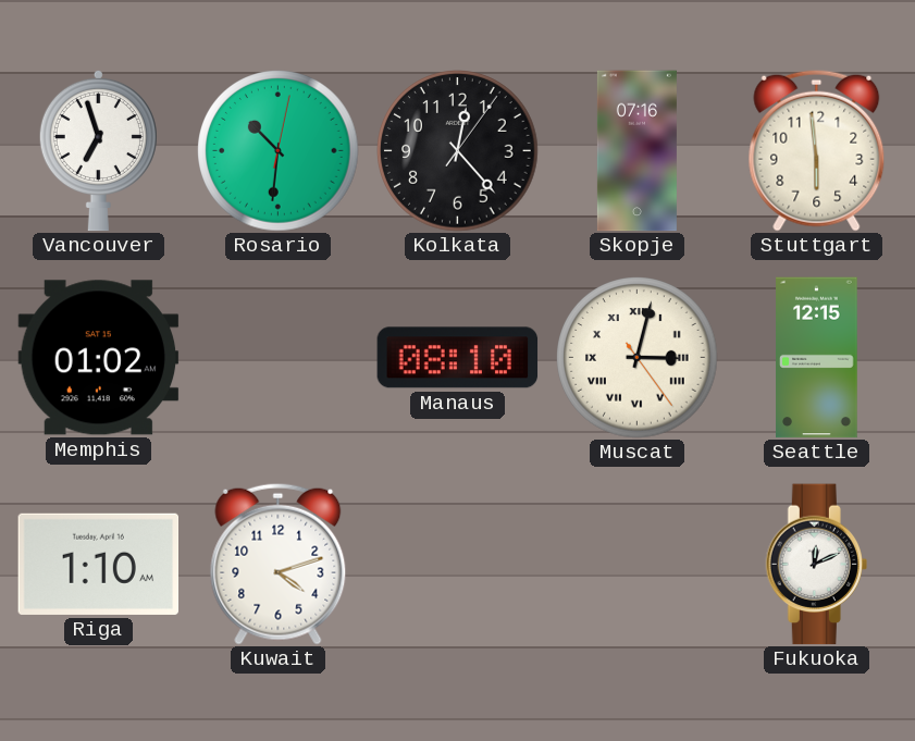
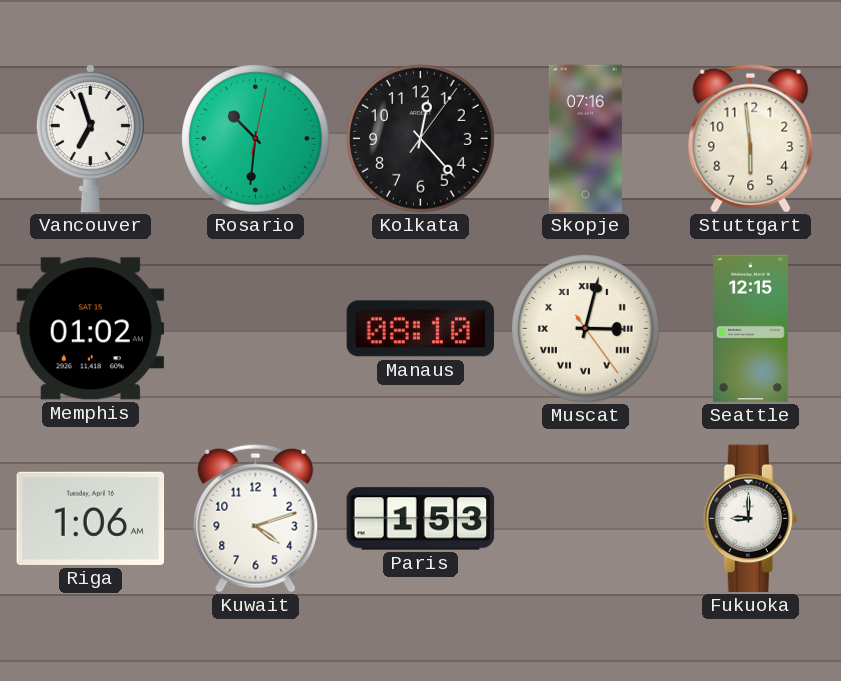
Riga: 1:10 -> 1:06 (91, 518)
Paris: none -> 1:53 (421, 519)
Fukuoka: 12:11 -> 9:00 (750, 519)
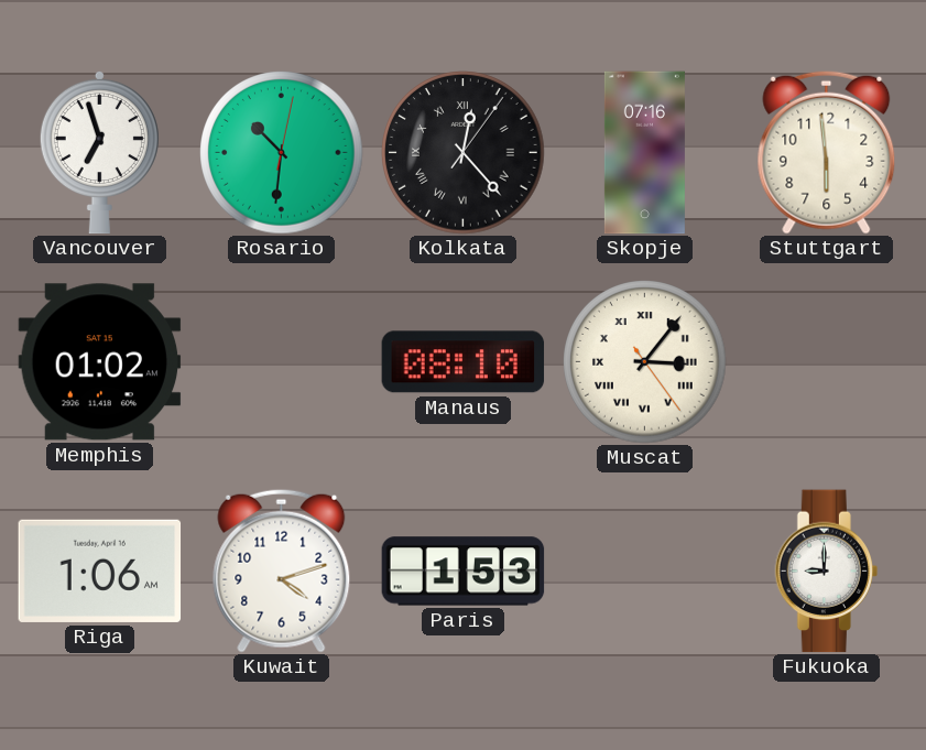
Kolkata numerals: Arabic -> Roman (464, 153)
Muscat: 3:02 -> 3:06 (645, 362)
Seattle: 12:15 -> none (751, 329)
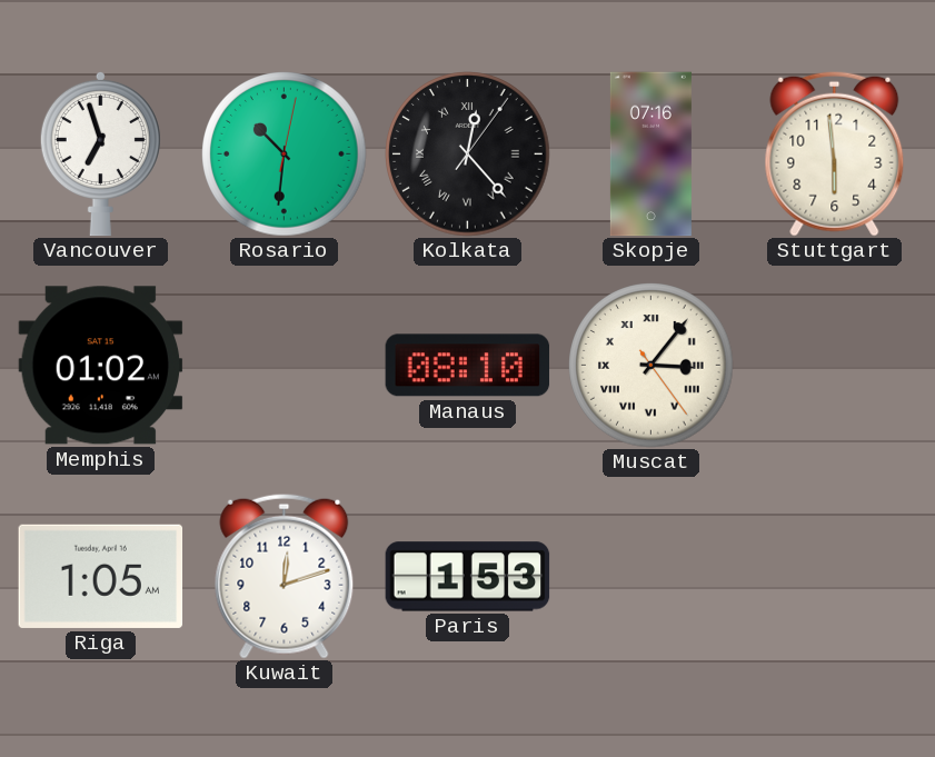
Riga: 1:06 -> 1:05 (101, 576)
Kuwait: 4:12 -> 12:12 (285, 576)
Fukuoka: 9:00 -> none (826, 572)
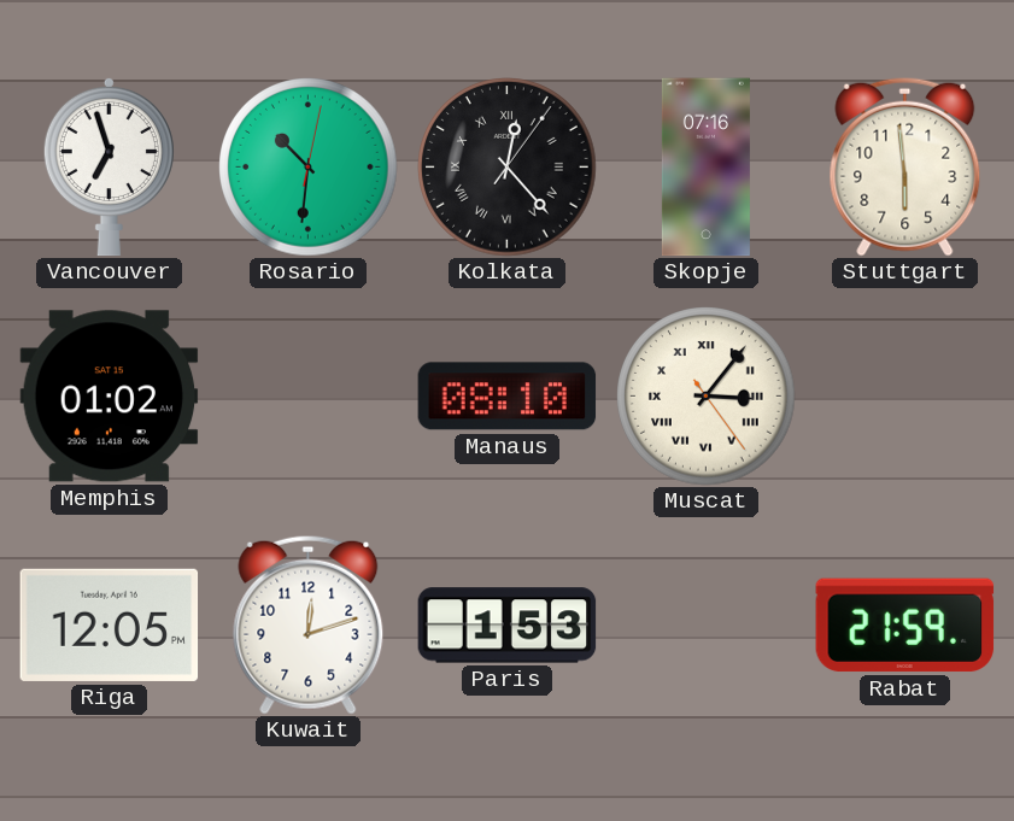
Riga: 1:05 -> 12:05 (110, 624)
Rabat: none -> 21:59 (905, 626)
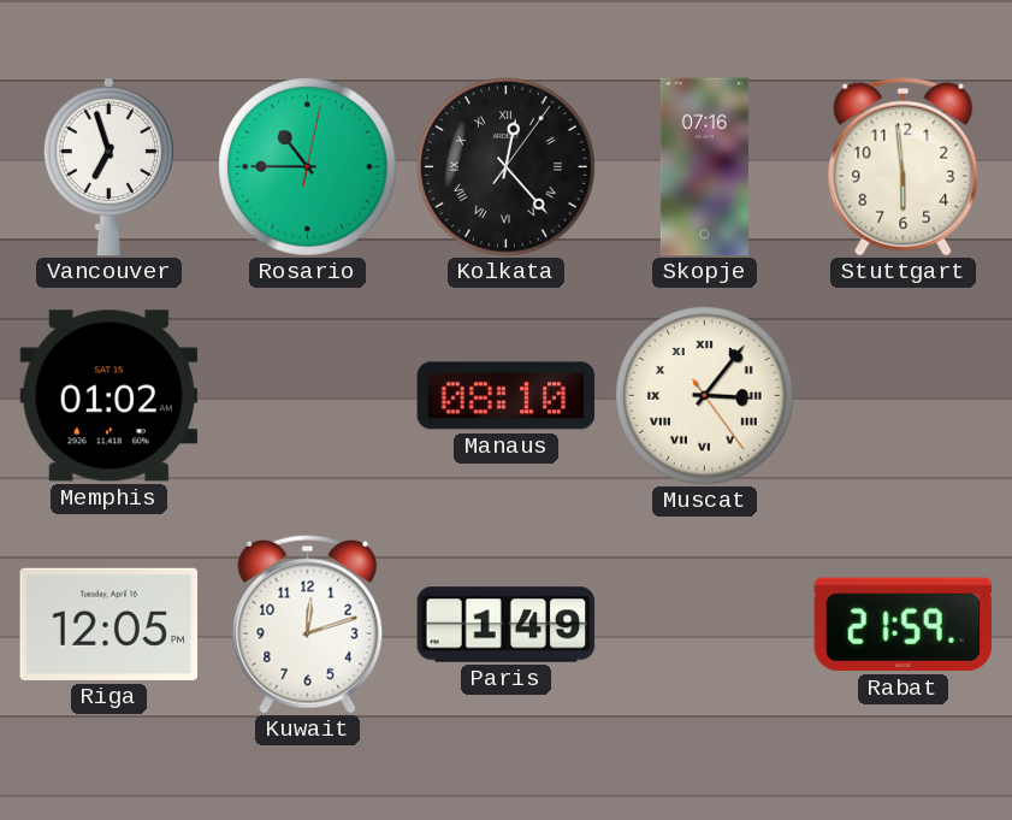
Rosario: 10:31 -> 10:45 (308, 167)
Paris: 1:53 -> 1:49 (507, 625)
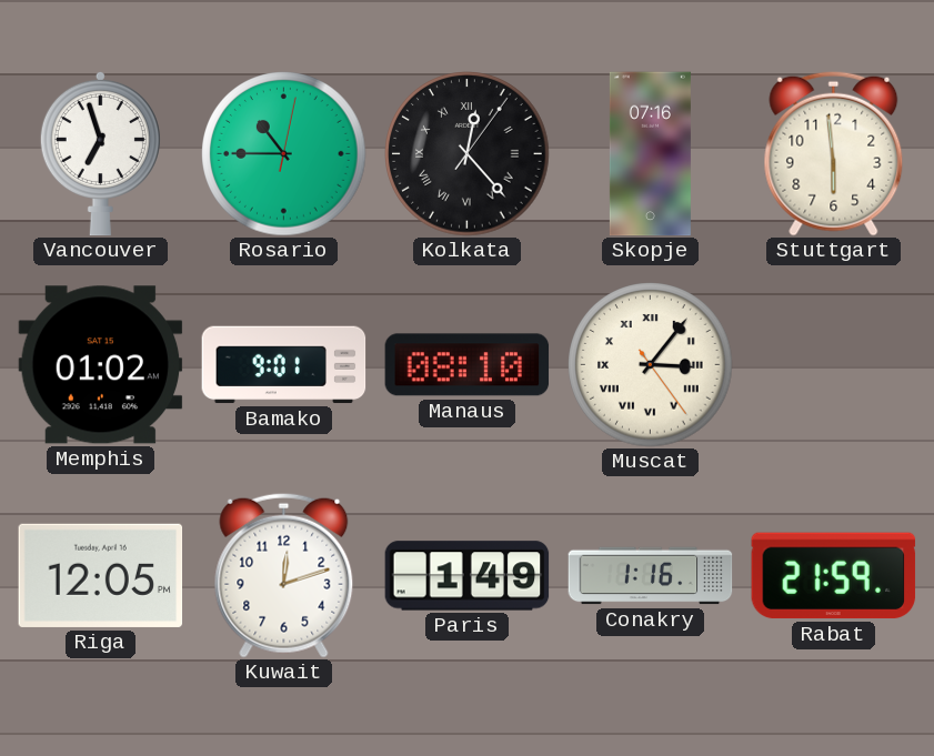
Bamako: none -> 9:01 (284, 365)
Conakry: none -> 1:16 (651, 576)
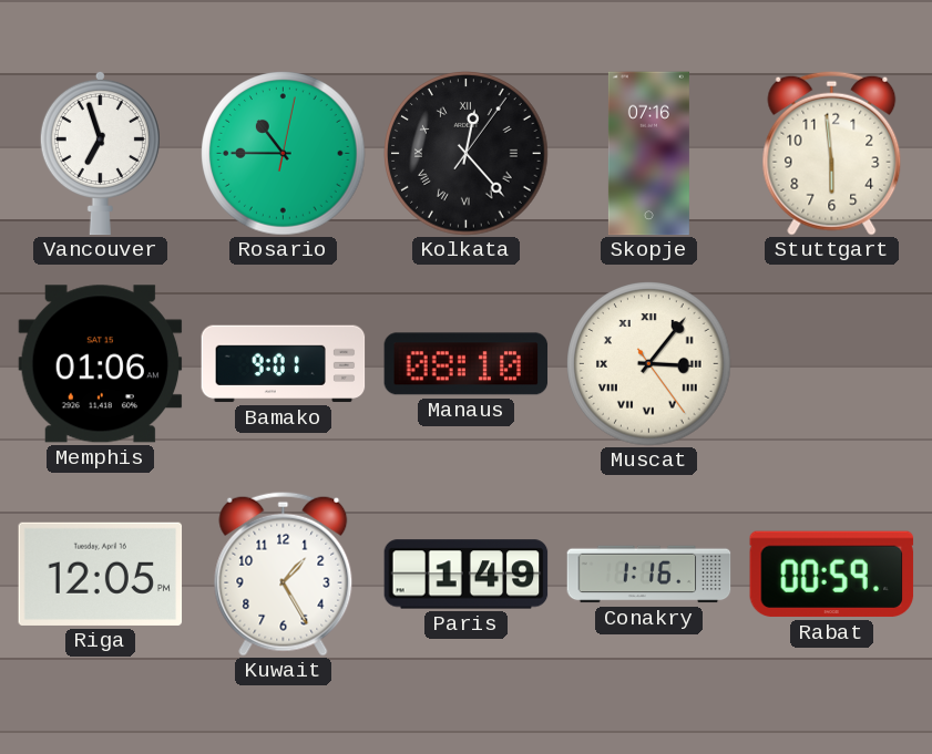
Memphis: 01:02 -> 01:06 (101, 364)
Kuwait: 12:12 -> 1:25 (284, 574)
Rabat: 21:59 -> 00:59 (832, 575)
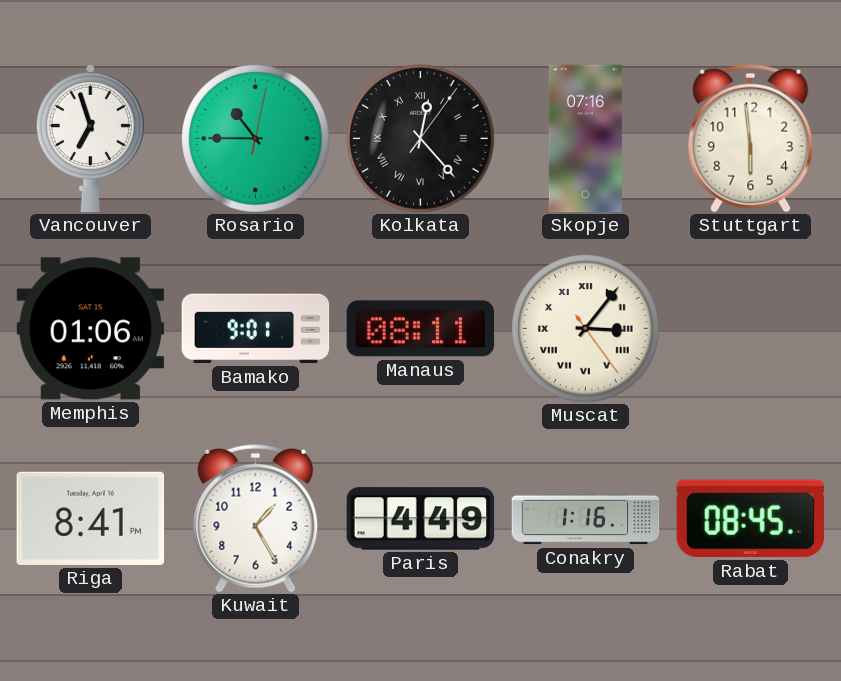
Manaus: 08:10 -> 08:11 (421, 329)
Riga: 12:05 -> 8:41 (91, 518)
Paris: 1:49 -> 4:49 (421, 519)
Rabat: 00:59 -> 08:45 (751, 519)
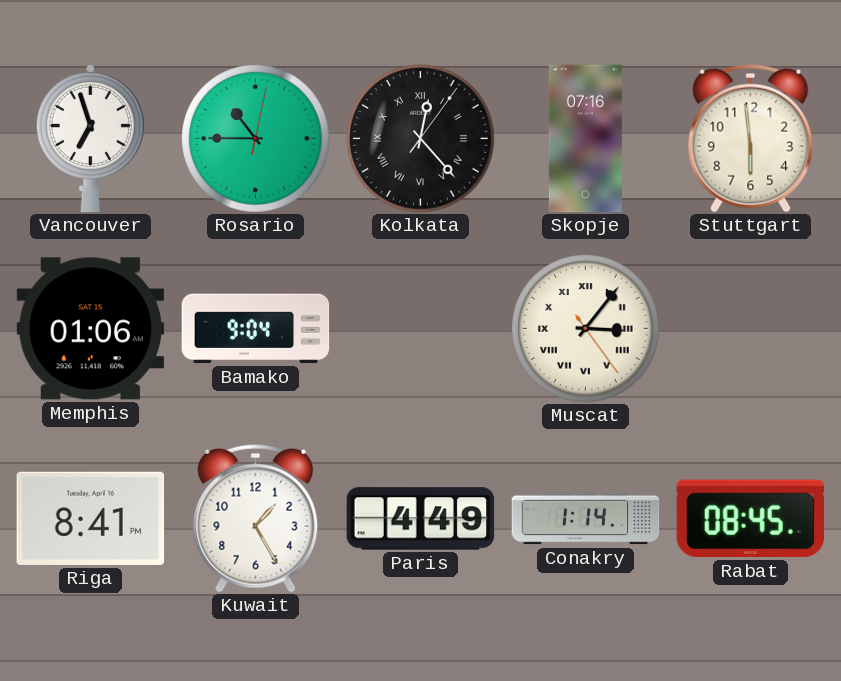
Bamako: 9:01 -> 9:04 (256, 329)
Manaus: 08:11 -> none (421, 329)
Conakry: 1:16 -> 1:14 (586, 519)
